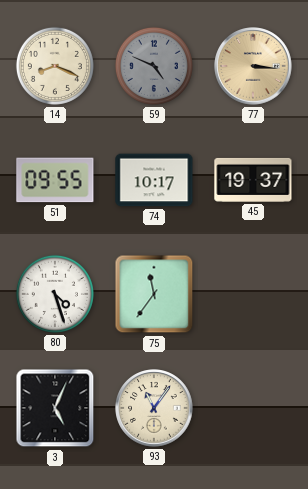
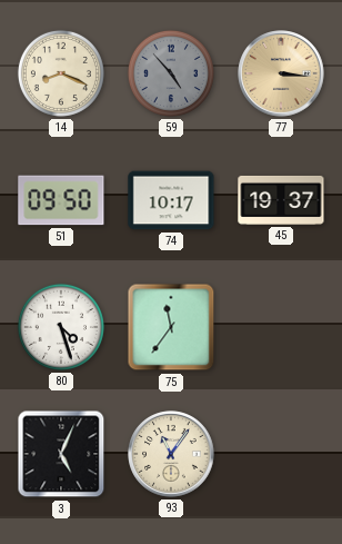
59: 4:49 -> 4:53 (171, 73)
51: 09:55 -> 09:50 (61, 200)
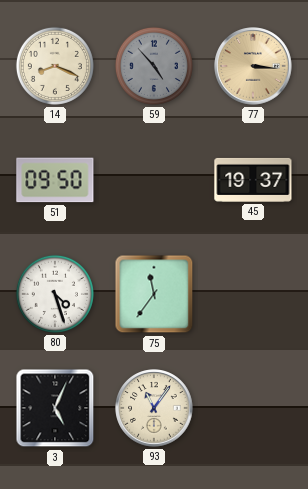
74: 10:17 -> none (171, 200)
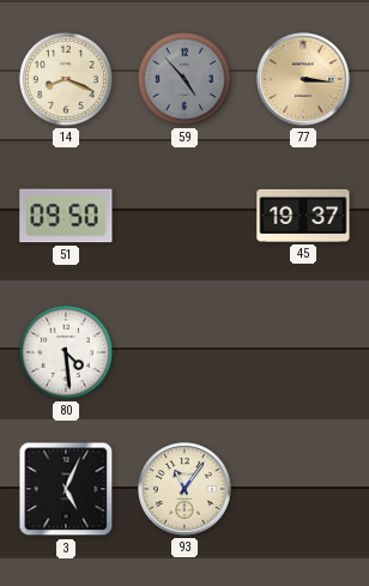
80: 4:27 -> 4:29 (66, 352)
75: 11:36 -> none (154, 294)
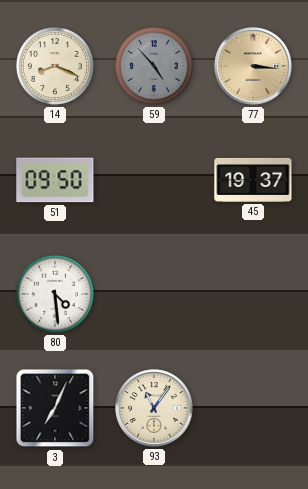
3: 5:04 -> 7:04 (55, 408)
